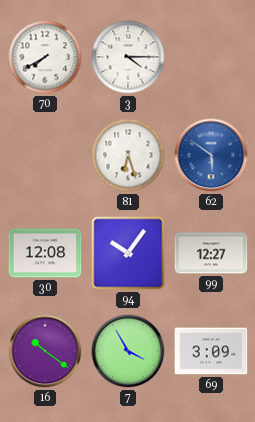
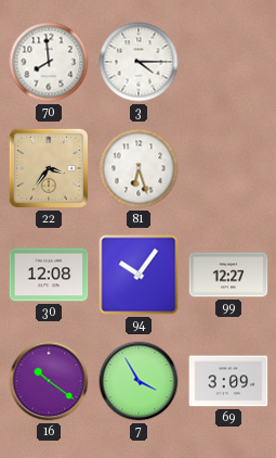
70: 7:40 -> 7:59 (49, 62)
22: none -> 3:36 (49, 168)
62: 5:51 -> none (211, 155)
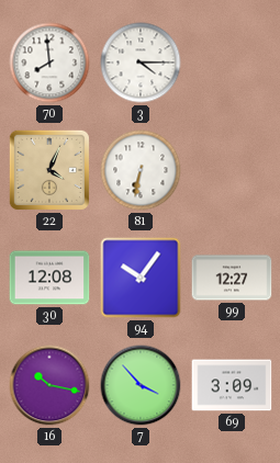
22: 3:36 -> 4:04 (49, 170)
81: 6:27 -> 6:32 (141, 170)
16: 10:21 -> 10:17 (49, 385)
7: 3:55 -> 3:53 (141, 385)
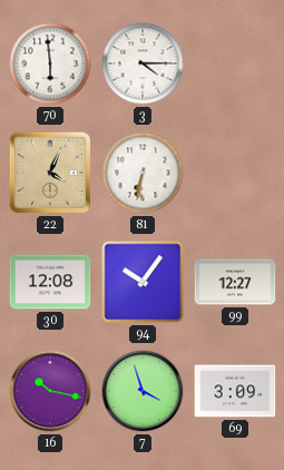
70: 7:59 -> 5:59 (50, 63)
7: 3:53 -> 3:57 (143, 391)
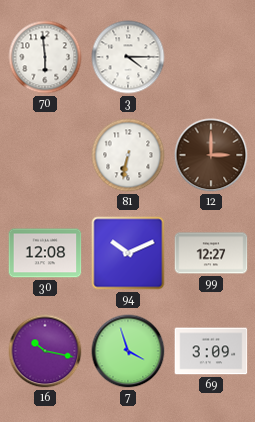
22: 4:04 -> none (50, 173)
12: none -> 3:00 (211, 155)
94: 10:06 -> 10:11 (128, 253)
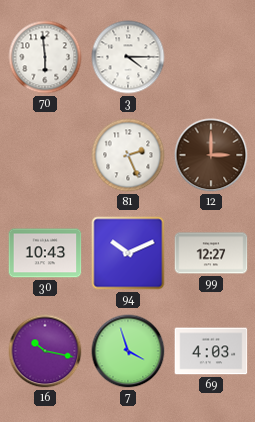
81: 6:32 -> 2:26 (128, 155)
30: 12:08 -> 10:43 (45, 253)
69: 3:09 -> 4:03 (211, 351)
